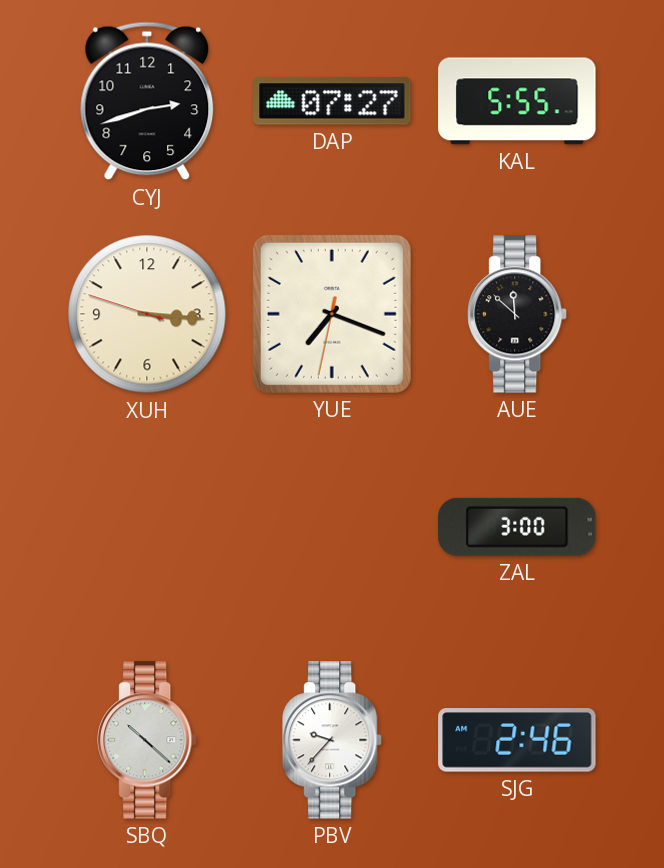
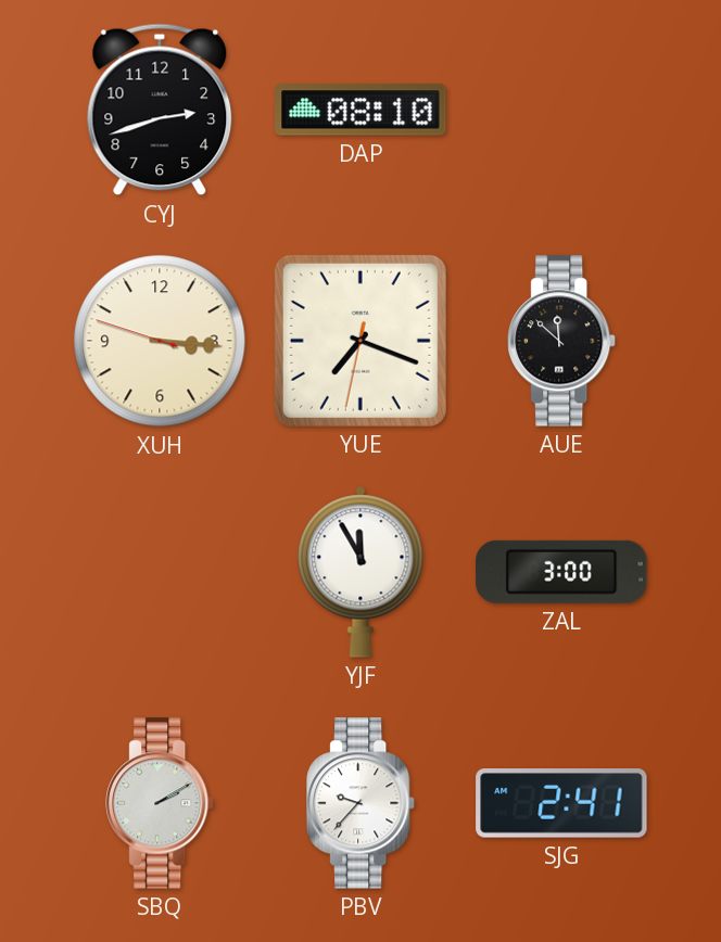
DAP: 07:27 -> 08:10 (360, 110)
KAL: 5:55 -> none (517, 101)
YJF: none -> 11:55 (360, 572)
SBQ: 10:22 -> 2:10 (161, 803)
SJG: 2:46 -> 2:41 (561, 803)
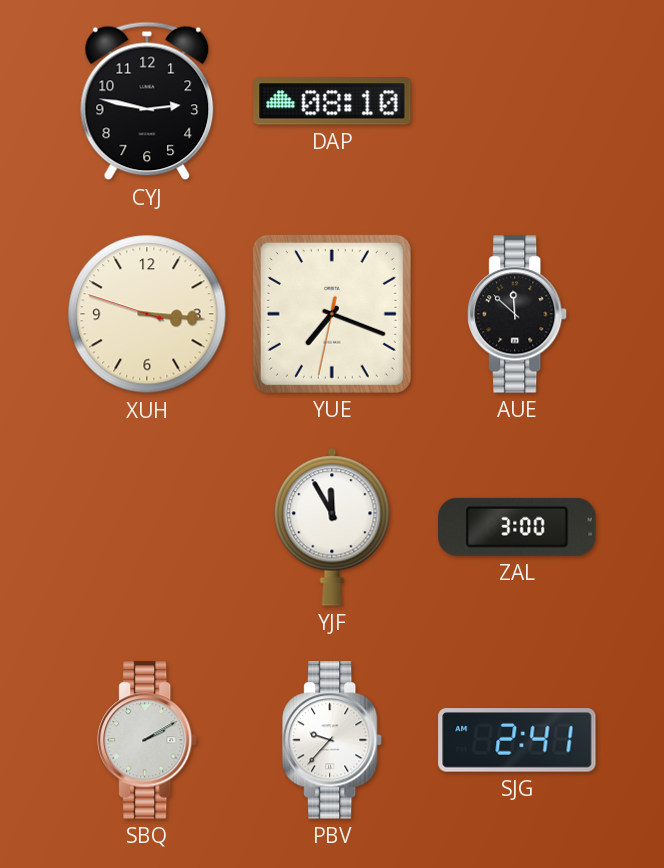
CYJ: 2:42 -> 2:47 (147, 101)
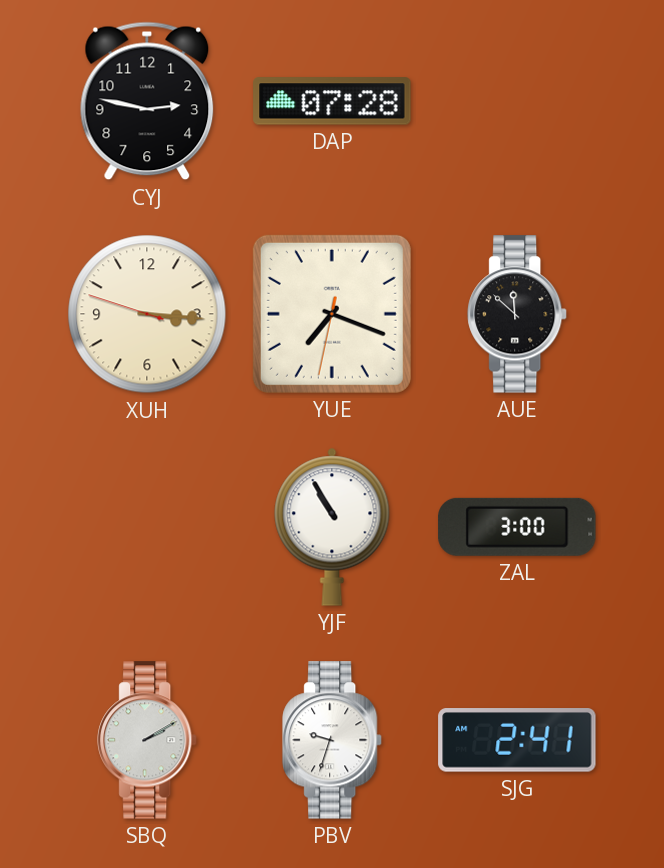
DAP: 08:10 -> 07:28 (332, 101)
YJF: 11:55 -> 10:55 (332, 527)
PBV: 9:37 -> 9:33 (333, 740)
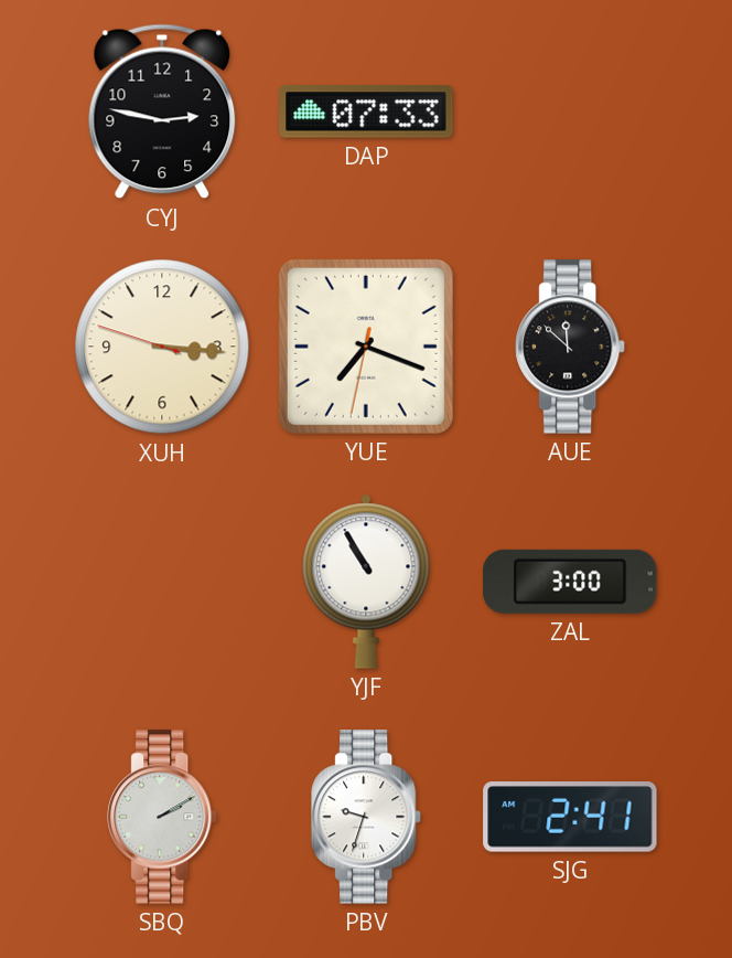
DAP: 07:28 -> 07:33 (366, 111)
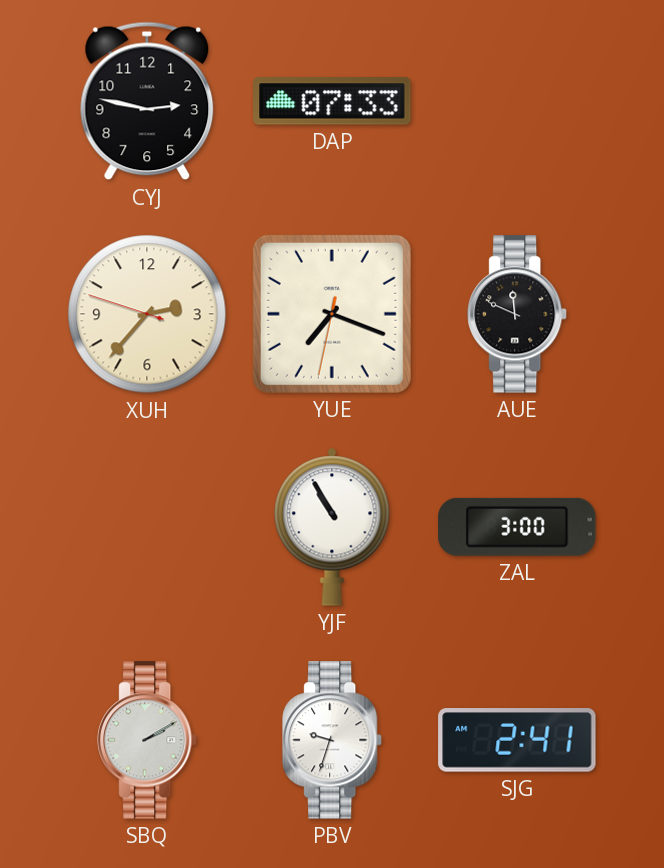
XUH: 3:15 -> 2:36 (147, 314)
AUE: 11:52 -> 11:49 (518, 314)
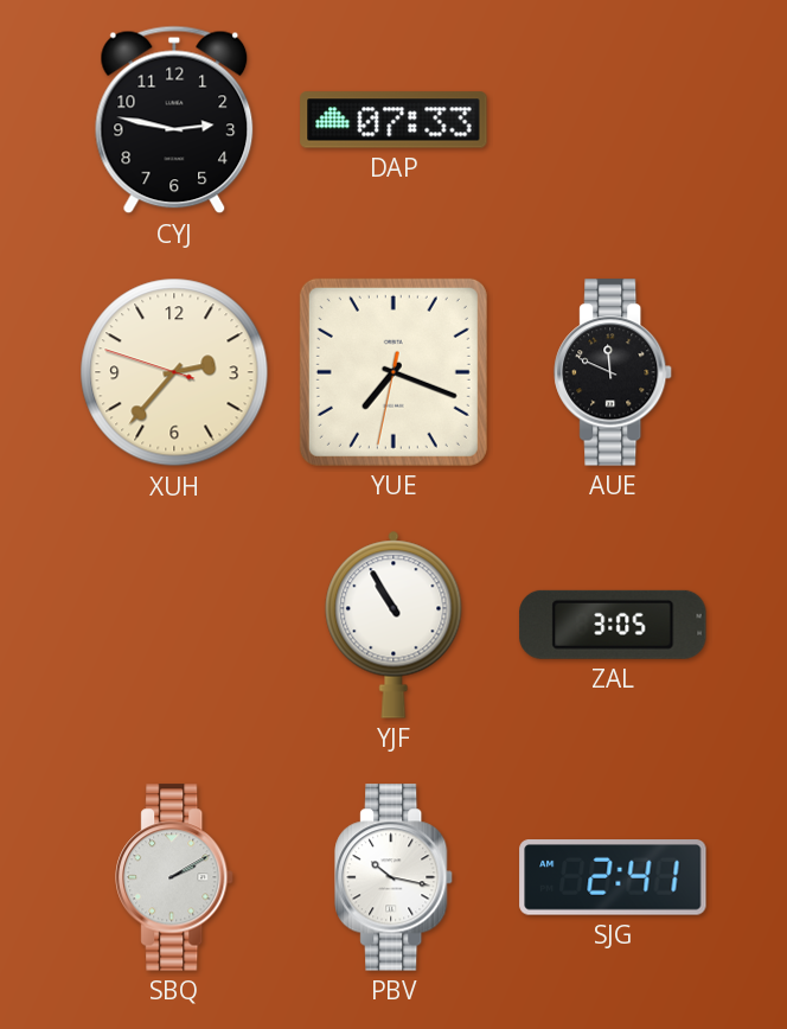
ZAL: 3:00 -> 3:05 (613, 625)
PBV: 9:33 -> 10:17 (395, 877)
